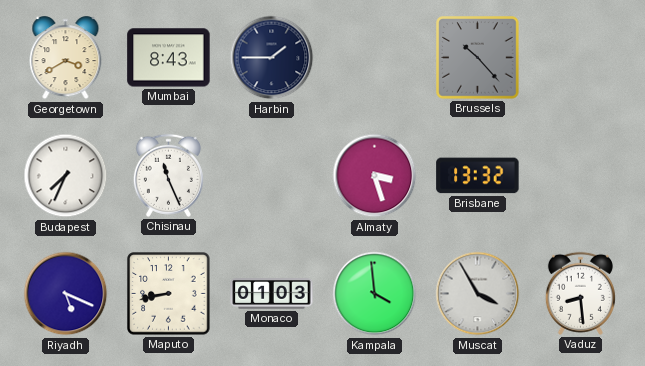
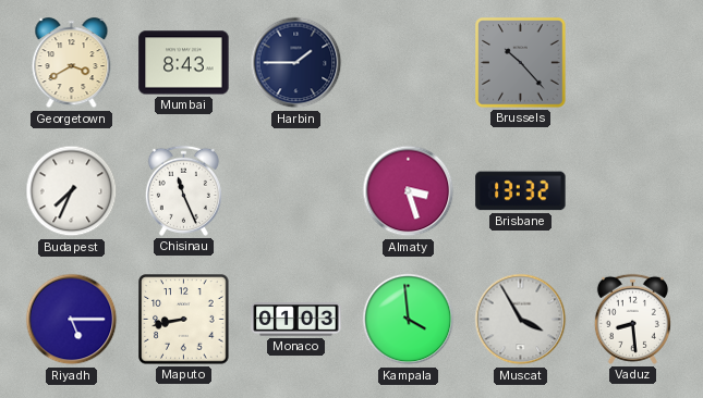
Riyadh: 5:19 -> 5:15 (72, 320)
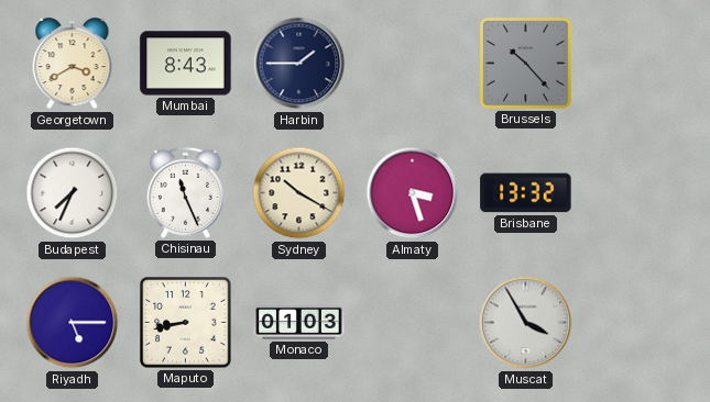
Sydney: none -> 10:20 (299, 193)
Kampala: 3:59 -> none (409, 320)
Vaduz: 8:29 -> none (632, 319)
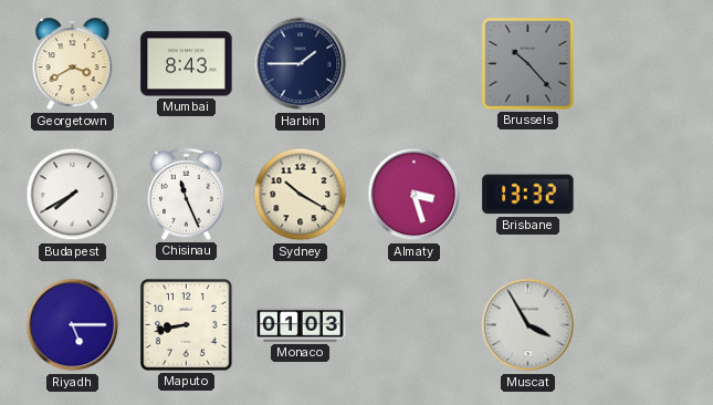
Budapest: 7:34 -> 7:40 (73, 195)
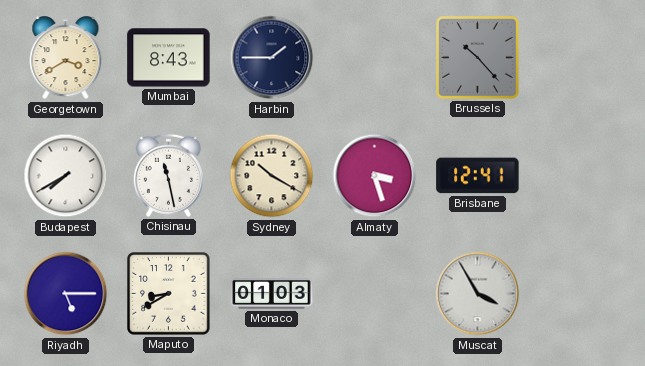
Chisinau: 11:26 -> 11:28 (168, 175)
Brisbane: 13:32 -> 12:41 (478, 176)
Maputo: 8:43 -> 8:40 (169, 294)
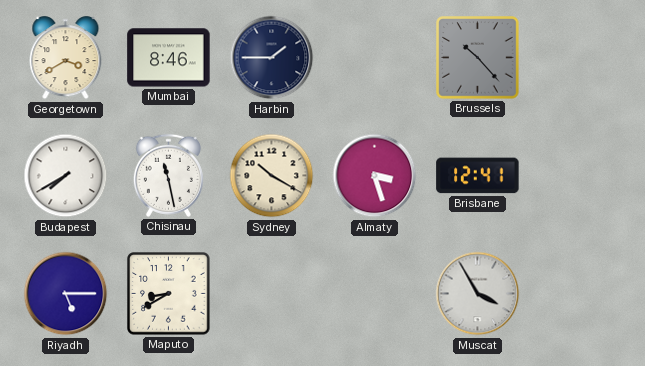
Mumbai: 8:43 -> 8:46 (169, 58)
Monaco: 01:03 -> none (272, 294)
